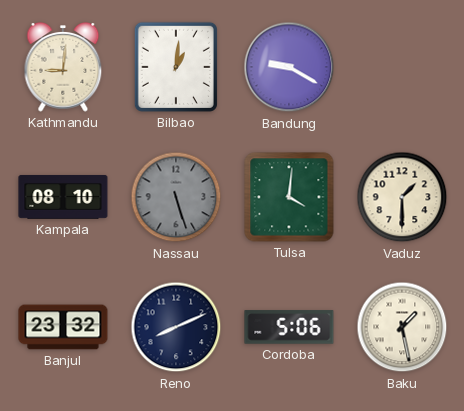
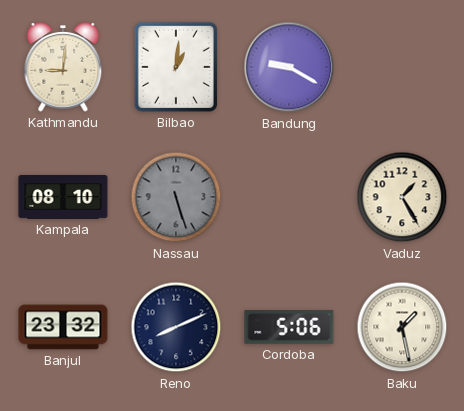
Tulsa: 4:01 -> none (289, 197)
Vaduz: 1:30 -> 1:25 (402, 197)
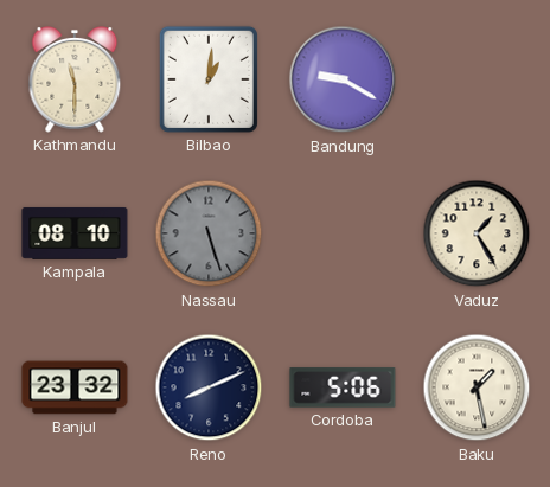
Kathmandu: 9:01 -> 11:30 (75, 81)
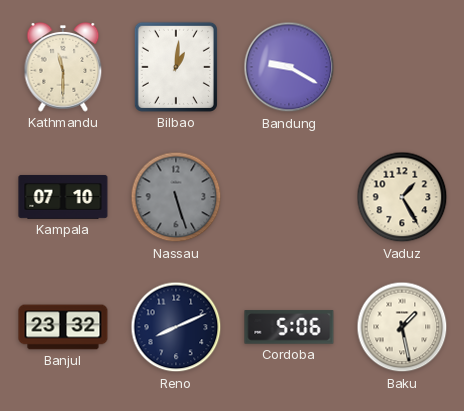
Kampala: 08:10 -> 07:10 (63, 197)
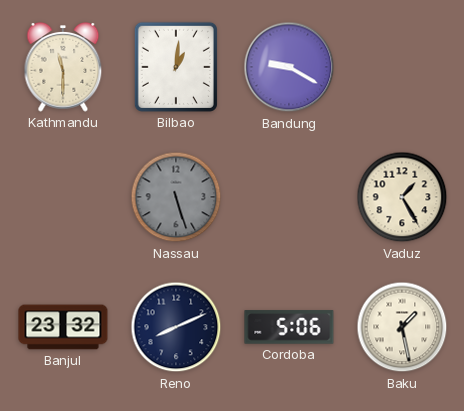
Kampala: 07:10 -> none (63, 197)
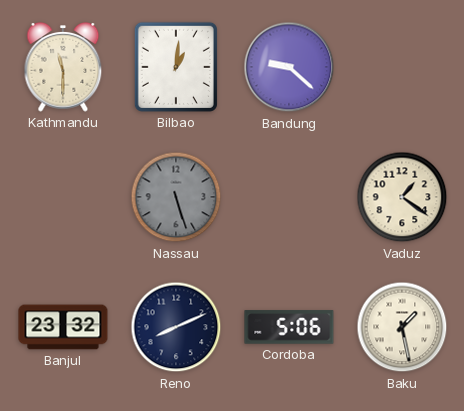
Bandung: 9:20 -> 9:22 (289, 67)
Vaduz: 1:25 -> 1:21 (402, 197)
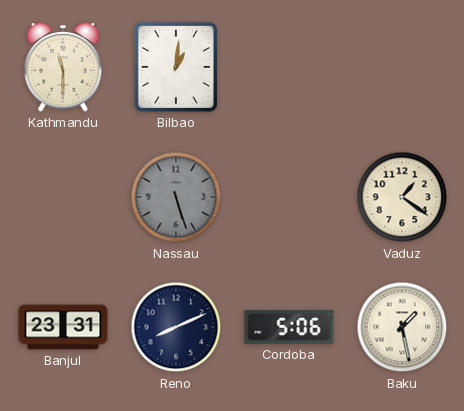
Bandung: 9:22 -> none (289, 67)
Banjul: 23:32 -> 23:31 (63, 327)
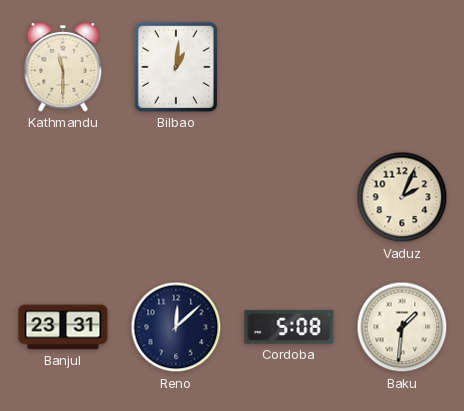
Nassau: 5:27 -> none (176, 197)
Vaduz: 1:21 -> 2:04 (402, 197)
Reno: 8:11 -> 12:08 (176, 327)
Cordoba: 5:06 -> 5:08 (289, 327)
Baku: 1:28 -> 1:31 (402, 327)
